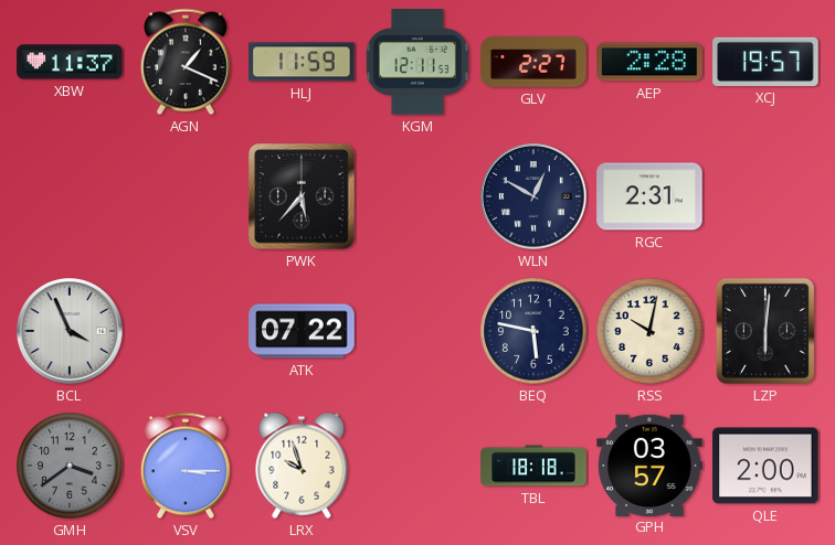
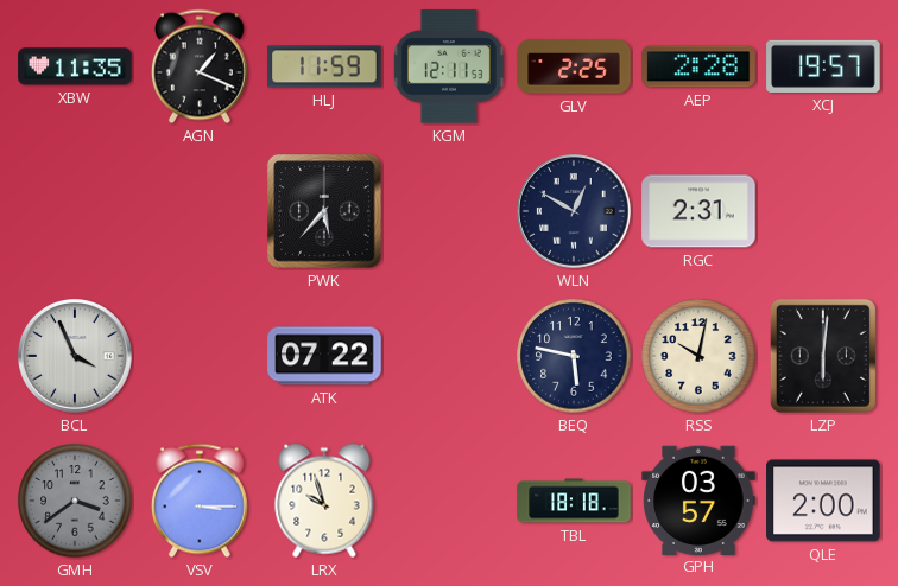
XBW: 11:37 -> 11:35 (75, 66)
GLV: 2:27 -> 2:25 (574, 66)
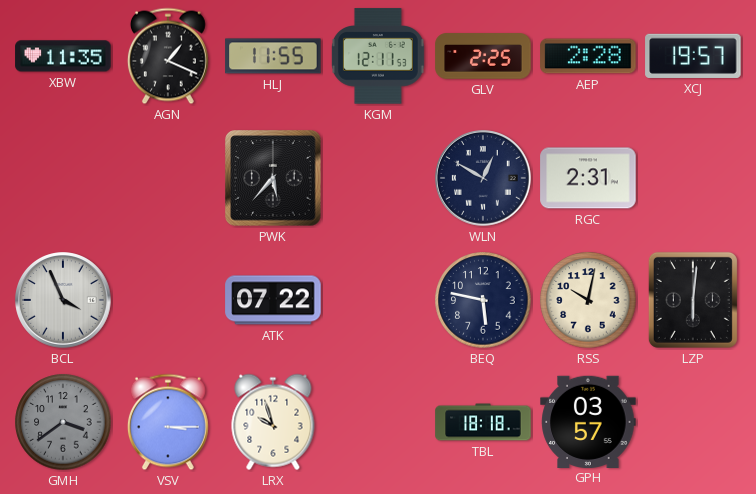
HLJ: 11:59 -> 11:55 (273, 56)
QLE: 2:00 -> none (823, 501)
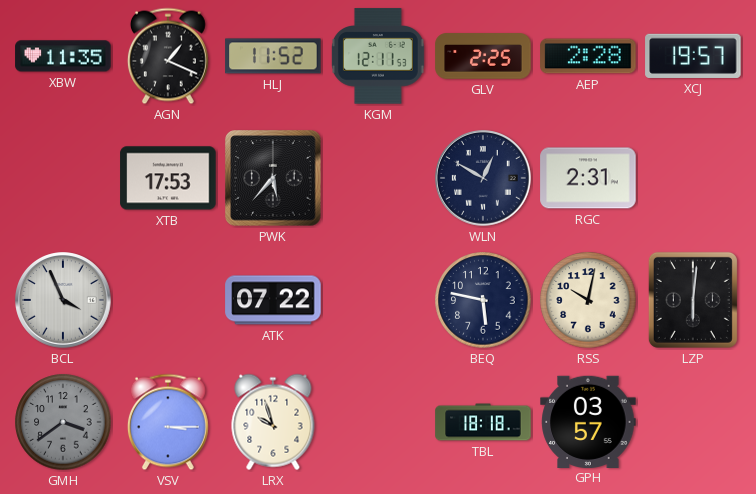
HLJ: 11:55 -> 11:52 (273, 56)
XTB: none -> 17:53 (168, 178)
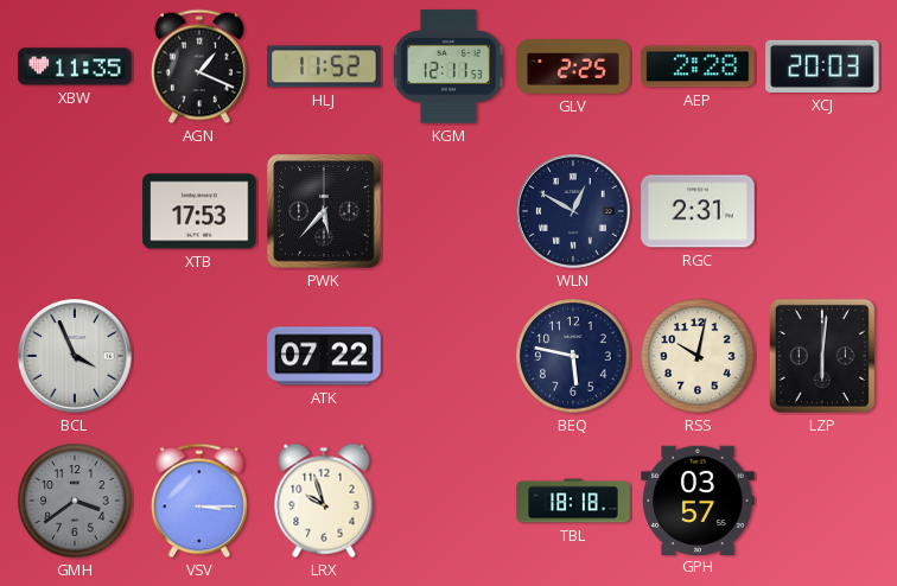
XCJ: 19:57 -> 20:03 (822, 66)
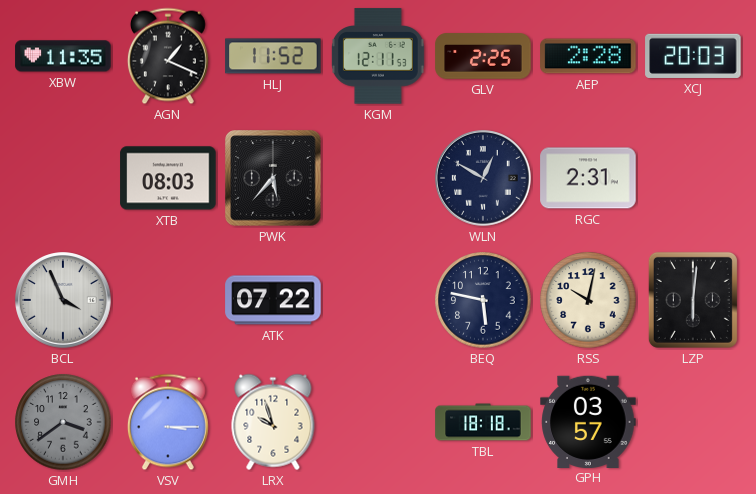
XTB: 17:53 -> 08:03 (168, 178)
